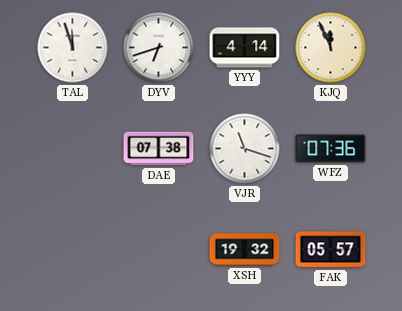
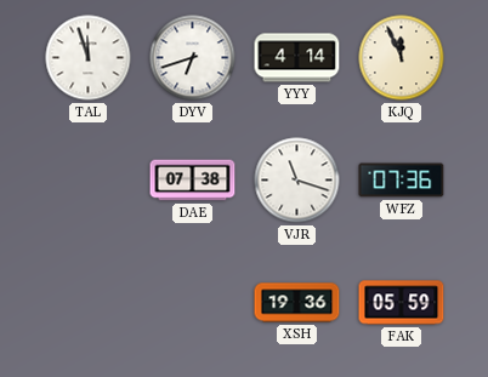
XSH: 19:32 -> 19:36 (297, 303)
FAK: 05:57 -> 05:59 (402, 303)
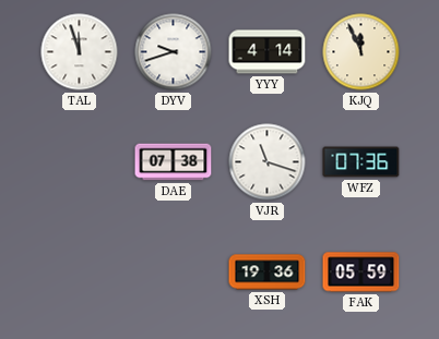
DYV: 6:42 -> 9:42 (174, 52)
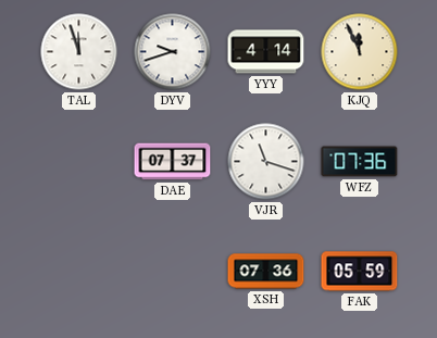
DAE: 07:38 -> 07:37 (173, 162)
XSH: 19:36 -> 07:36 (266, 272)
